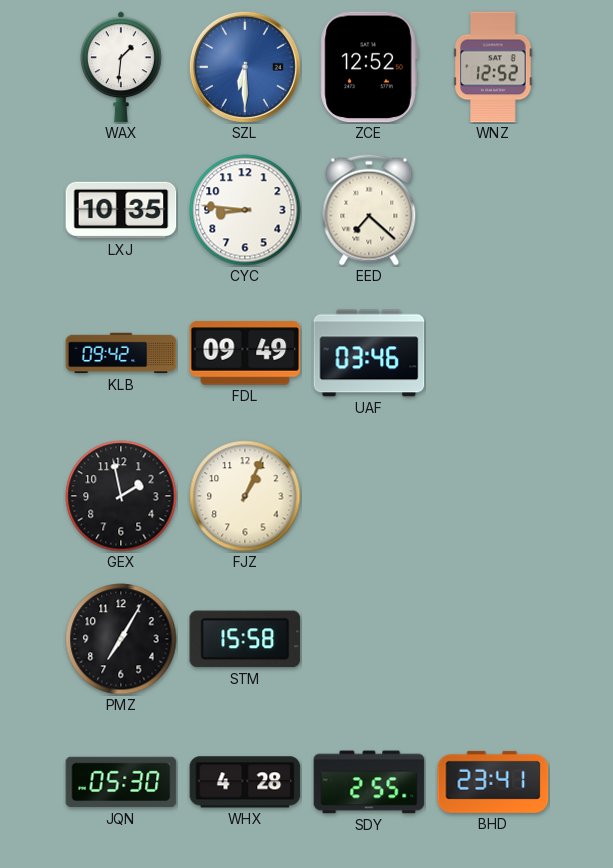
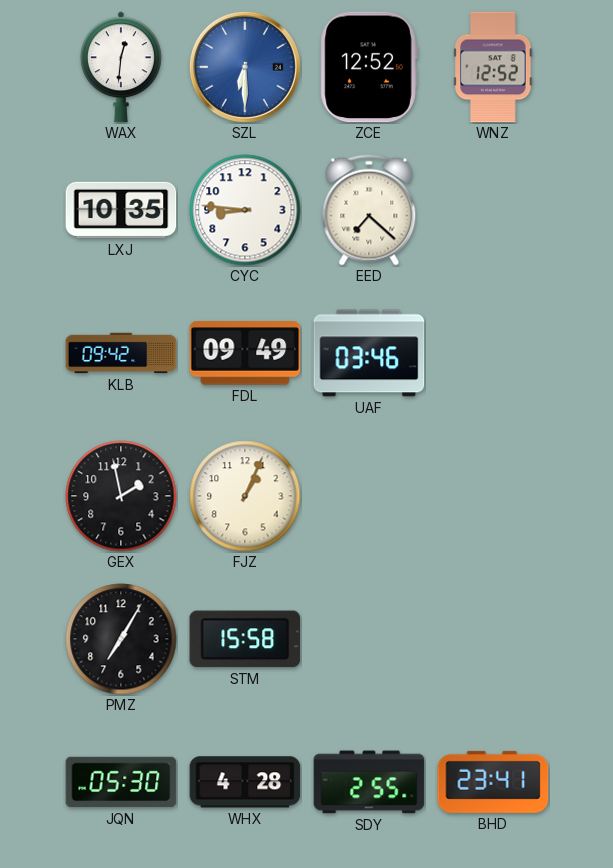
WAX: 1:31 -> 12:31 (121, 67)
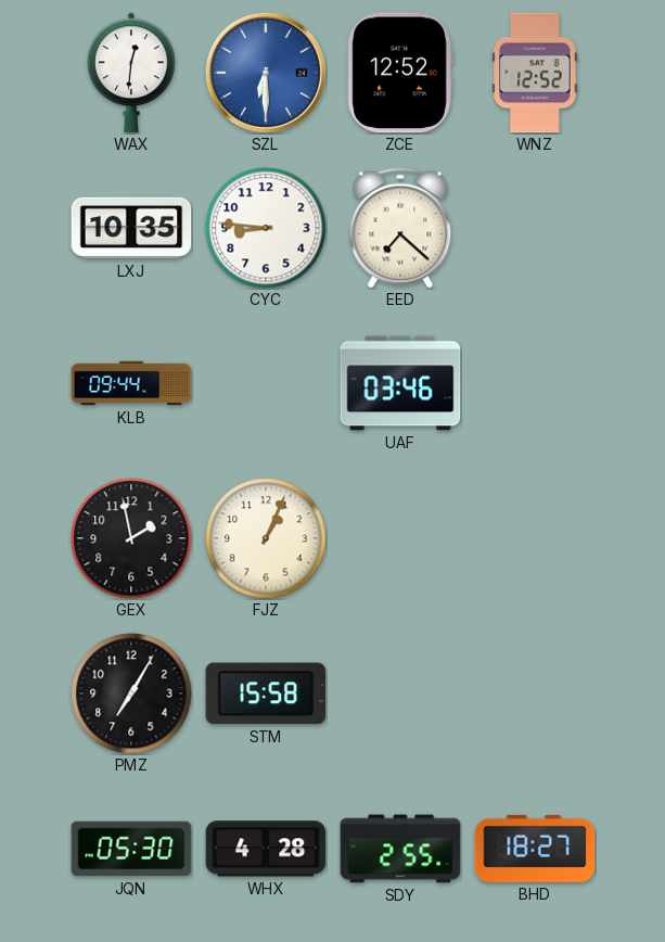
KLB: 09:42 -> 09:44 (131, 383)
FDL: 09:49 -> none (245, 353)
BHD: 23:41 -> 18:27 (535, 849)
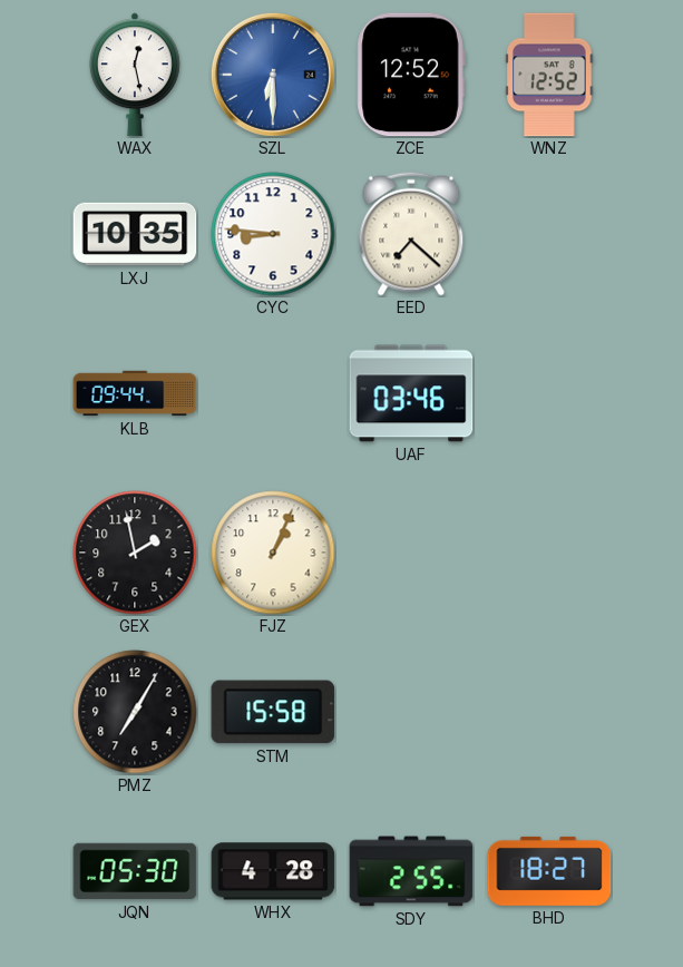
WAX: 12:31 -> 12:28 (135, 75)
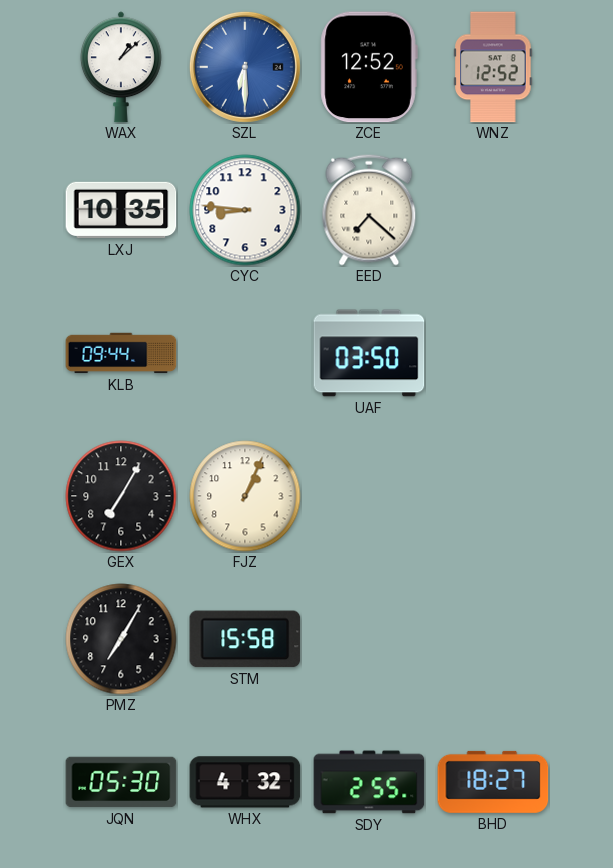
WAX: 12:28 -> 1:08 (121, 67)
UAF: 03:46 -> 03:50 (369, 353)
GEX: 1:58 -> 7:05 (121, 496)
WHX: 4:28 -> 4:32 (245, 782)
